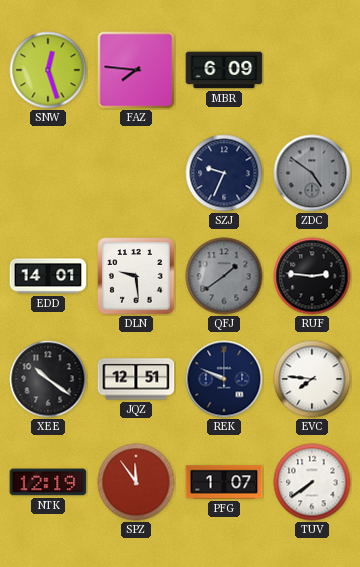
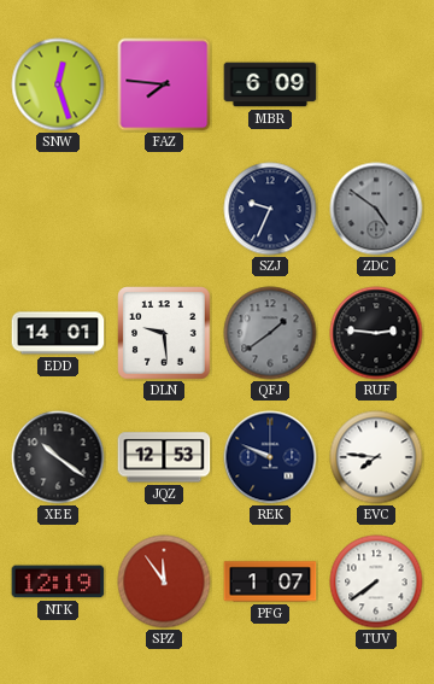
JQZ: 12:51 -> 12:53 (164, 457)
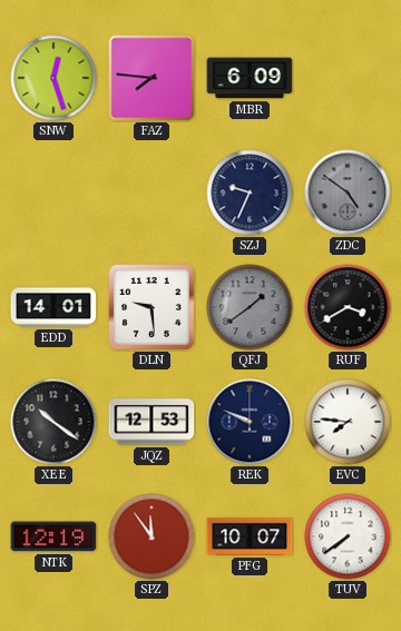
RUF: 2:46 -> 3:40 (348, 307)
PFG: 1:07 -> 10:07 (250, 536)
